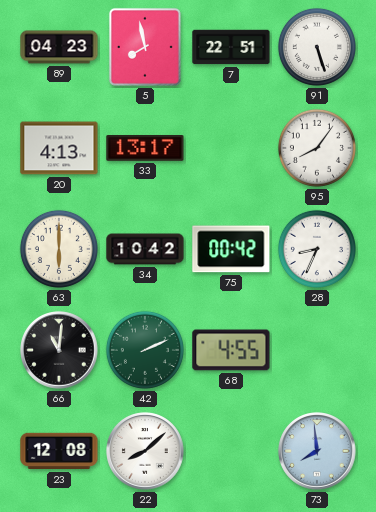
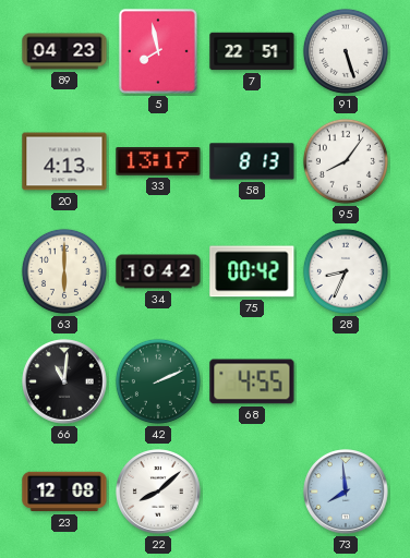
58: none -> 8:13 (252, 161)
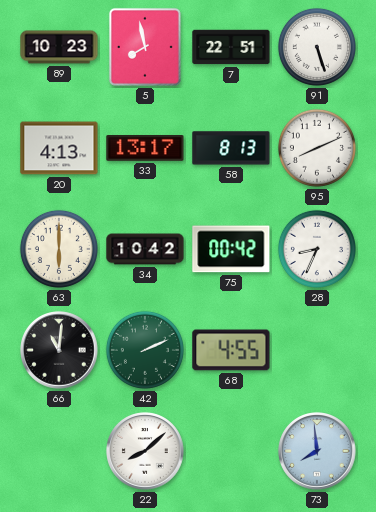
89: 04:23 -> 10:23 (59, 47)
95: 8:06 -> 8:11 (317, 148)
23: 12:08 -> none (64, 492)
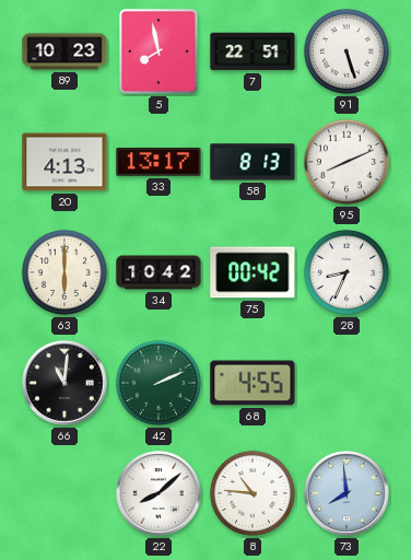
8: none -> 10:46 (253, 493)
